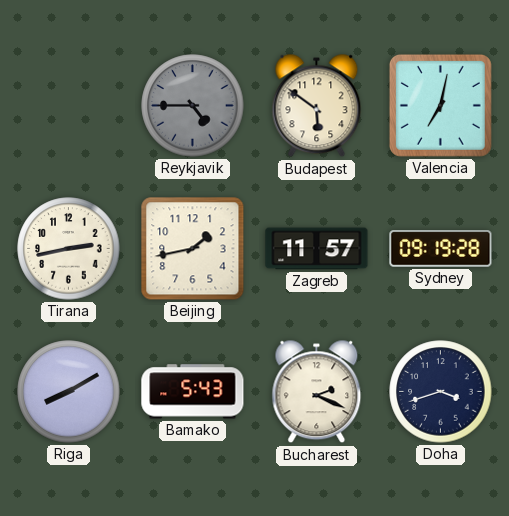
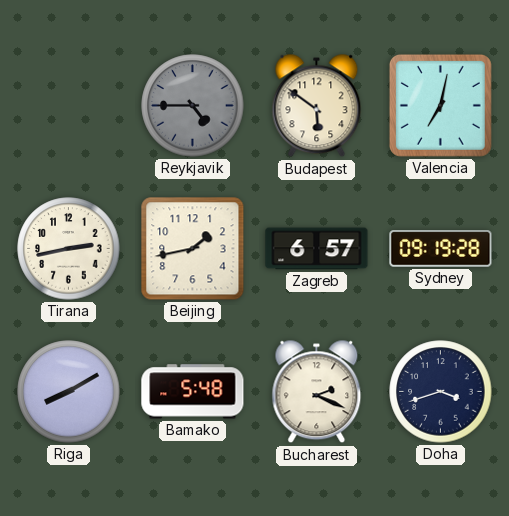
Zagreb: 11:57 -> 6:57 (317, 249)
Bamako: 5:43 -> 5:48 (193, 392)
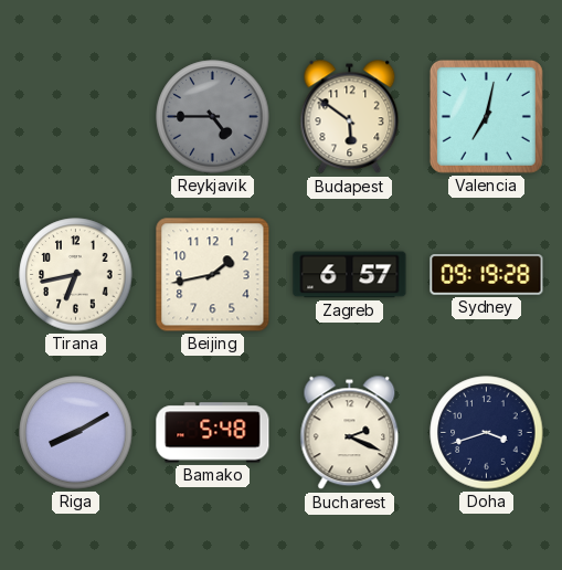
Tirana: 2:43 -> 6:43 (76, 275)
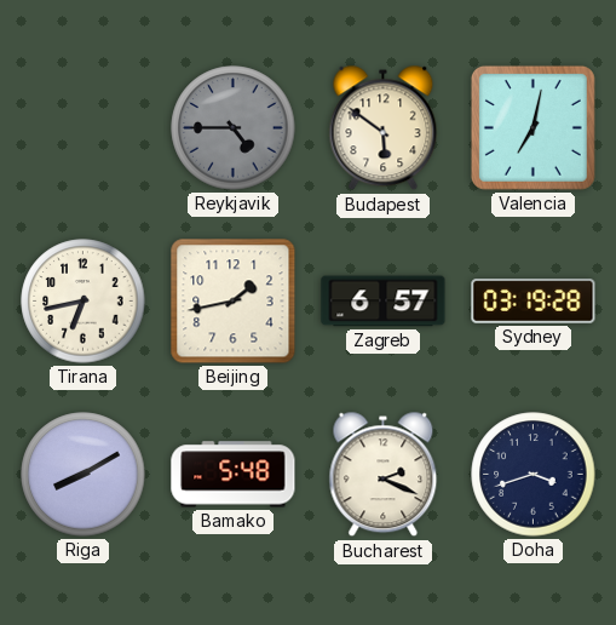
Sydney: 09:19 -> 03:19 (534, 302)
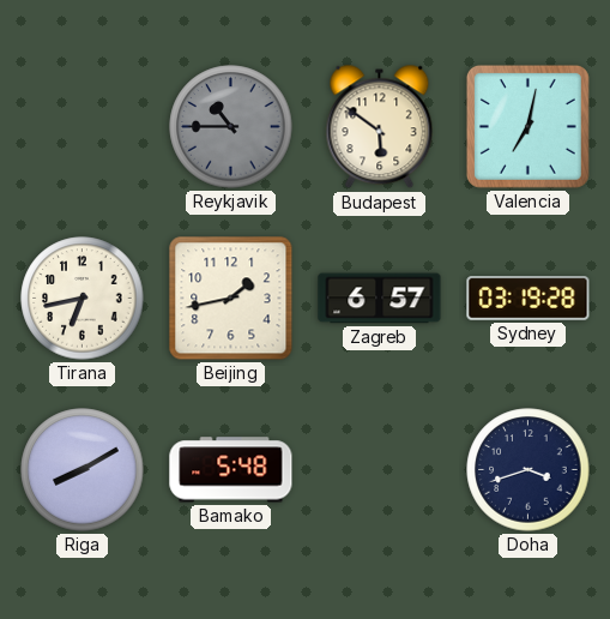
Reykjavik: 4:45 -> 10:45 (231, 127)
Bucharest: 2:19 -> none (384, 475)
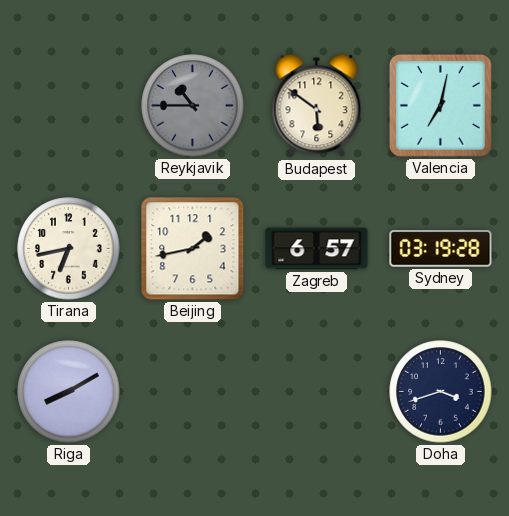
Bamako: 5:48 -> none (231, 470)
